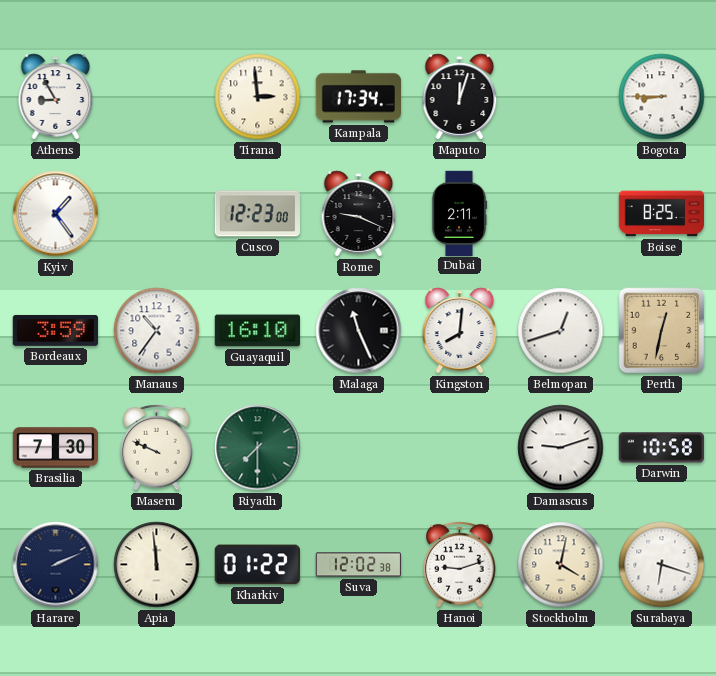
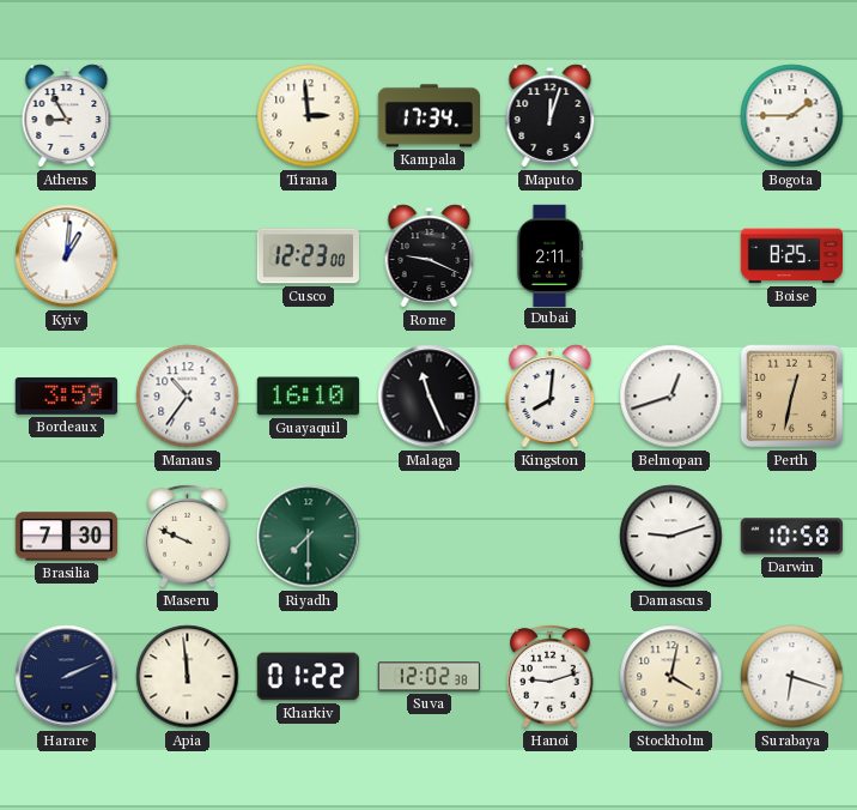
Bogota: 8:45 -> 1:45 (792, 116)
Kyiv: 1:24 -> 1:01 (67, 256)
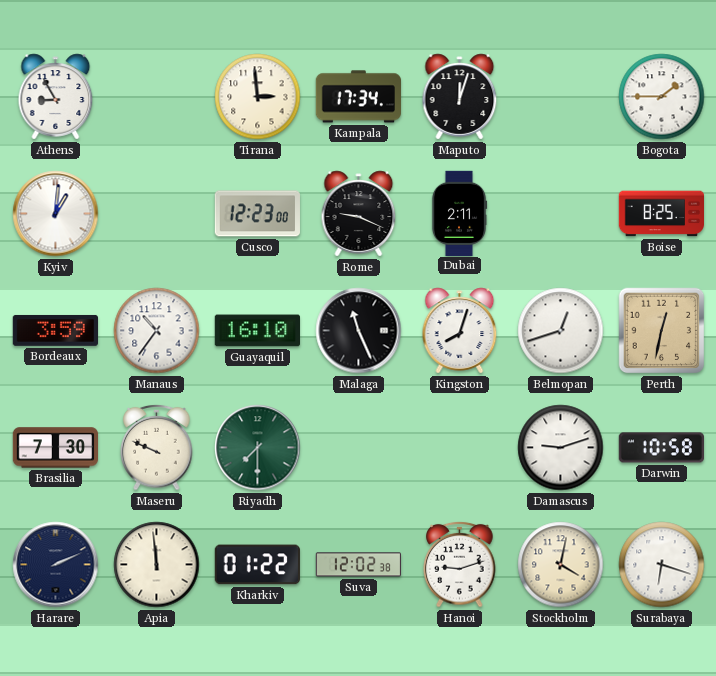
Kingston: 8:01 -> 8:03 (460, 331)
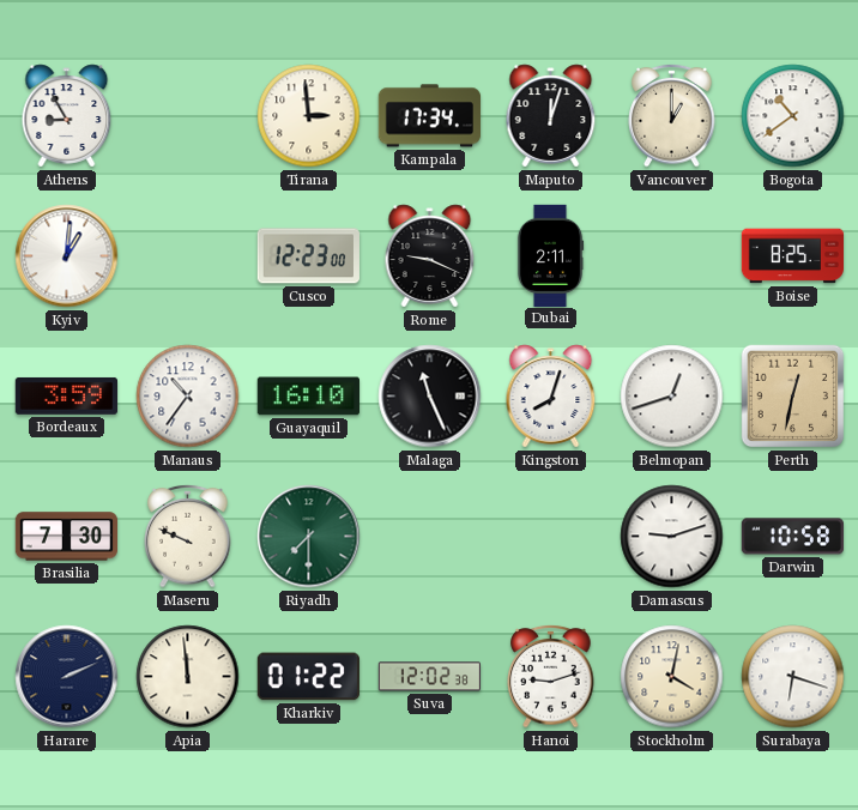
Vancouver: none -> 1:00 (672, 115)
Bogota: 1:45 -> 10:39 (793, 116)
